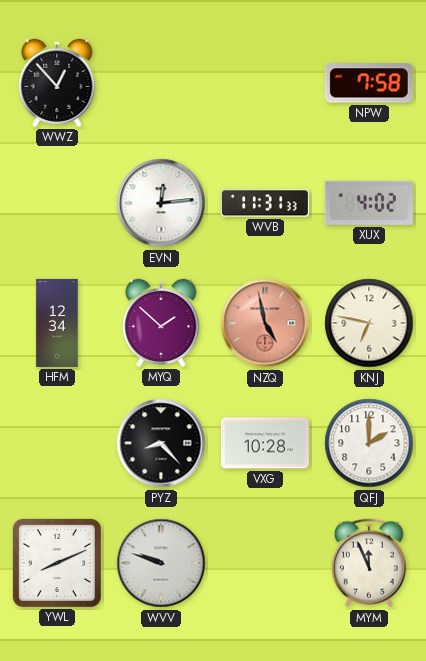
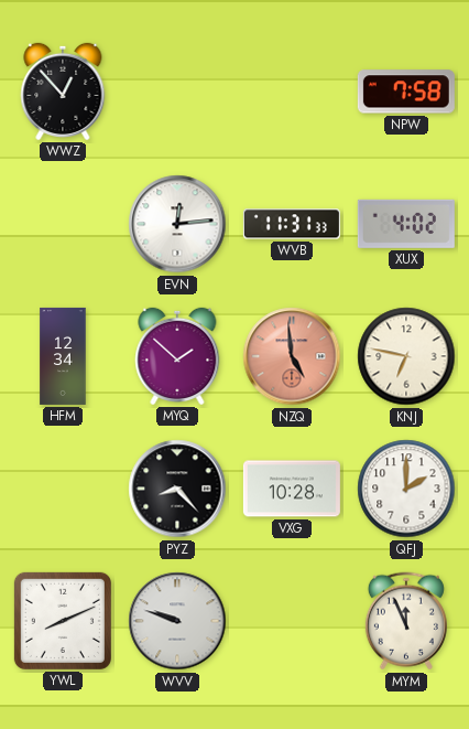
NZQ: 4:58 -> 4:59 (292, 356)
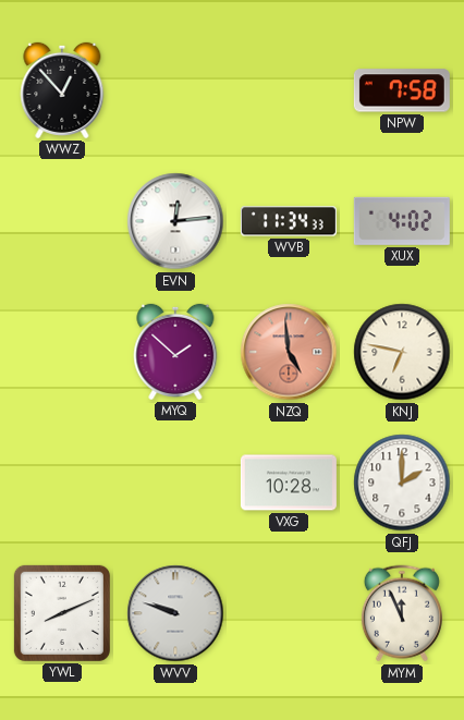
WVB: 11:31 -> 11:34 (289, 221)
HFM: 12:34 -> none (63, 356)
PYZ: 8:23 -> none (177, 489)
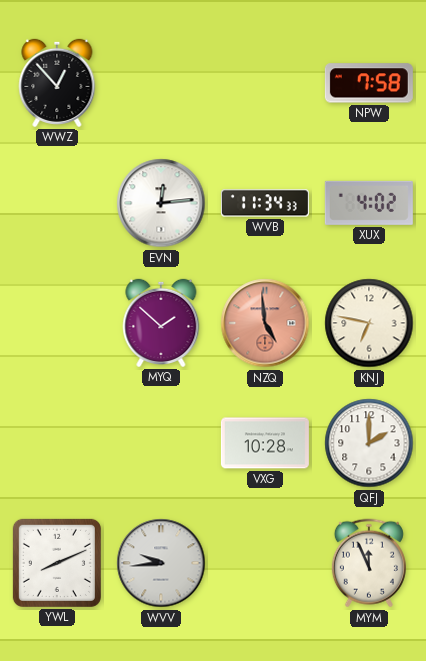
WVV: 9:48 -> 9:44 (161, 563)
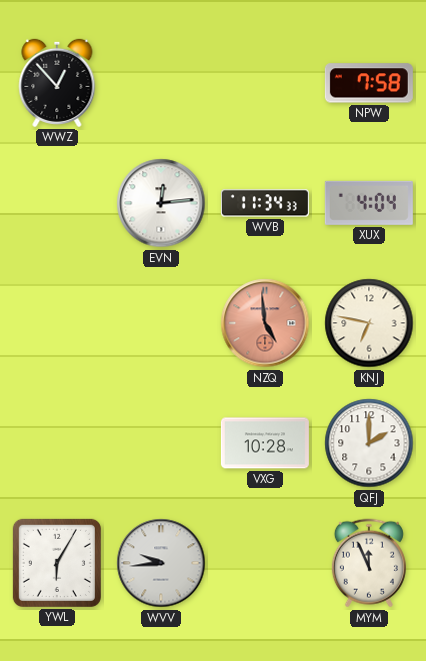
XUX: 4:02 -> 4:04 (369, 203)
MYQ: 1:52 -> none (161, 323)
YWL: 8:11 -> 6:05 (57, 563)
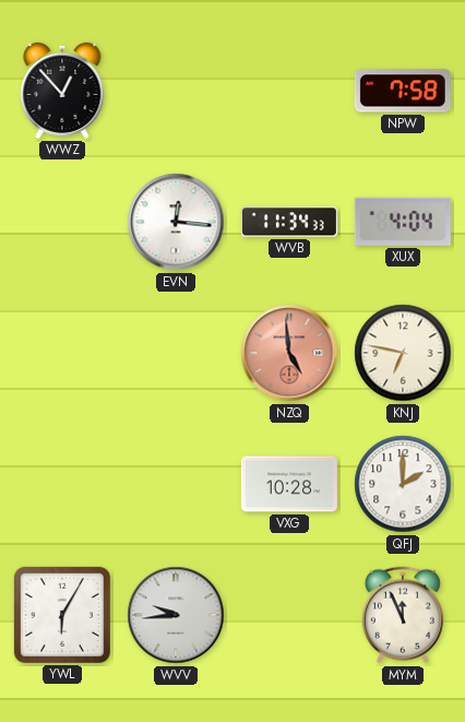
EVN: 12:14 -> 12:16 (176, 222)
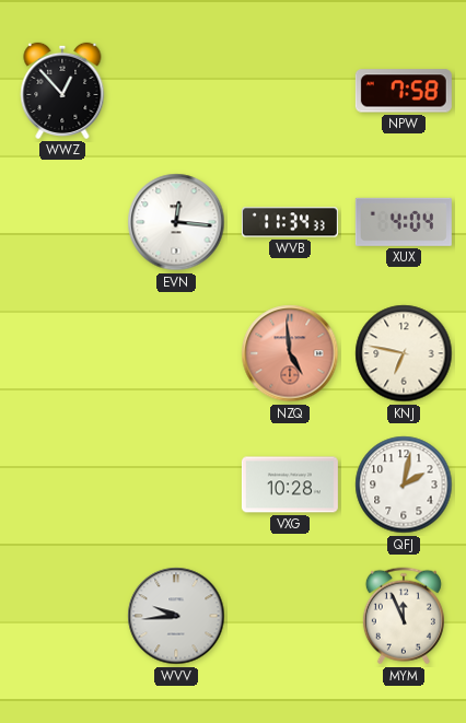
QFJ: 2:00 -> 2:02 (404, 485)
YWL: 6:05 -> none (62, 615)
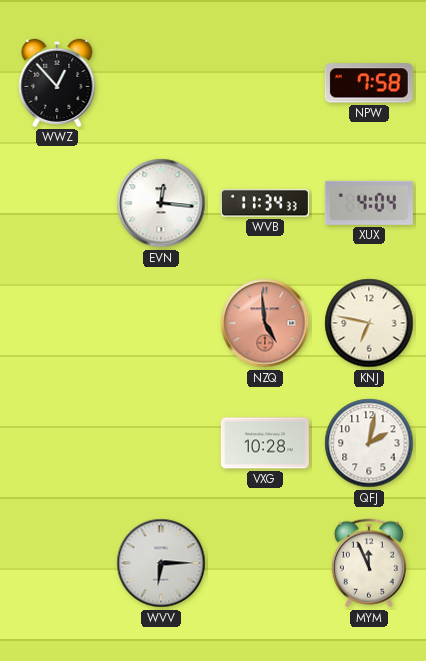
WVV: 9:44 -> 6:15 (161, 563)
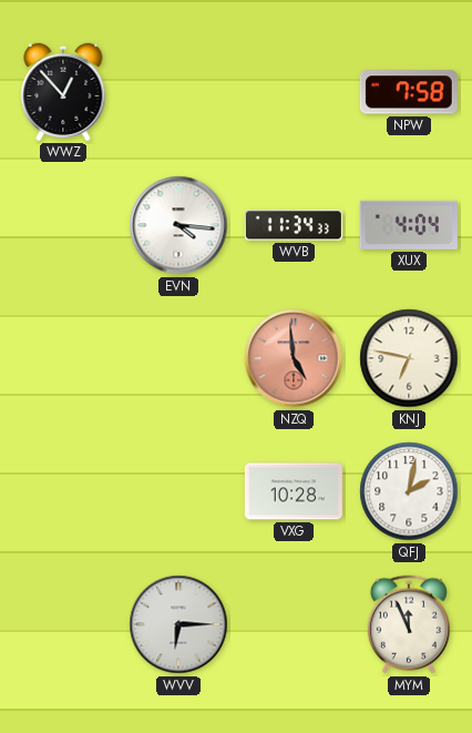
EVN: 12:16 -> 4:16 (178, 225)
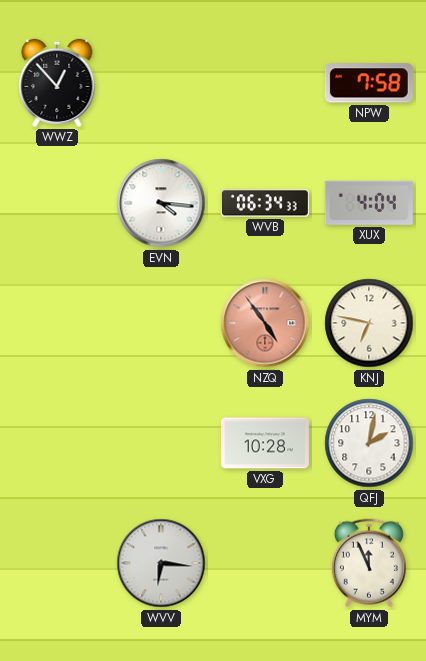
WVB: 11:34 -> 06:34 (265, 203)
NZQ: 4:59 -> 4:54 (265, 323)
WVV: 6:15 -> 6:16 (161, 563)
